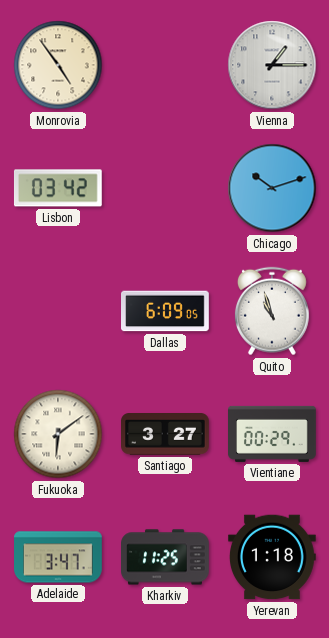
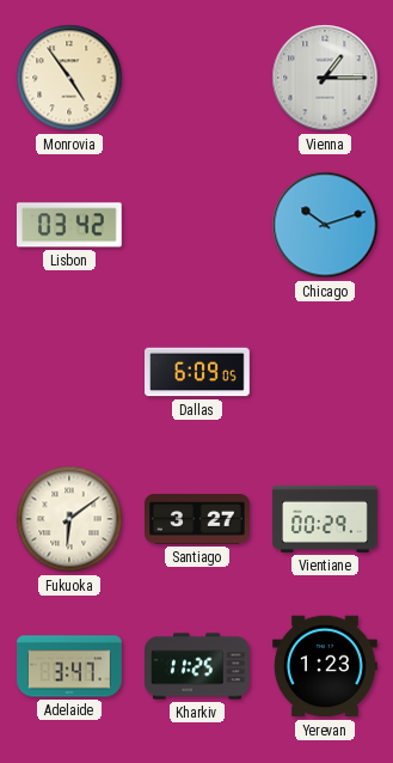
Quito: 10:57 -> none (272, 311)
Yerevan: 1:18 -> 1:23 (326, 666)
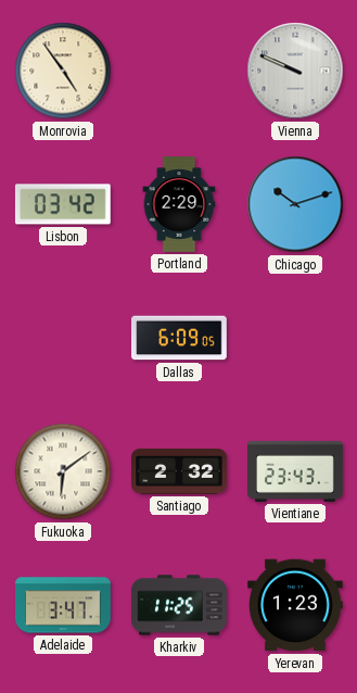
Vienna: 1:15 -> 9:49 (295, 71)
Portland: none -> 2:29 (179, 204)
Santiago: 3:27 -> 2:32 (180, 472)
Vientiane: 00:29 -> 23:43 (296, 471)
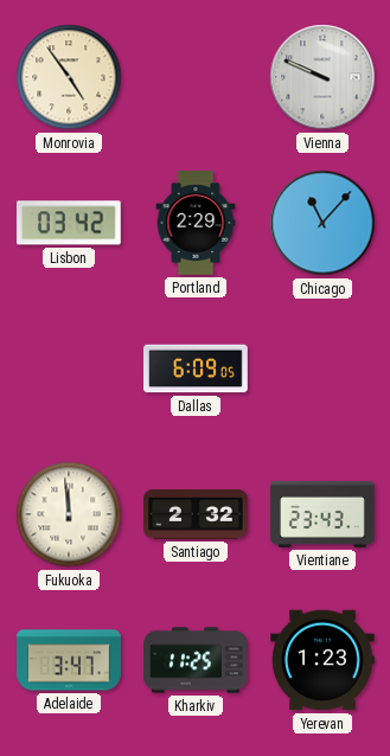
Chicago: 10:12 -> 11:07 (322, 223)
Fukuoka: 6:09 -> 11:59 (69, 514)
